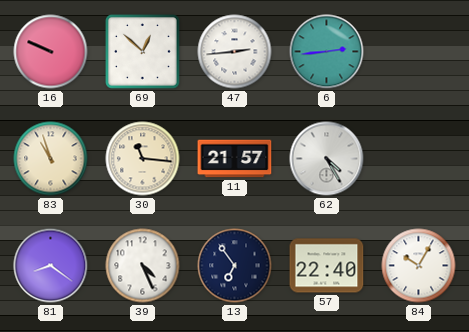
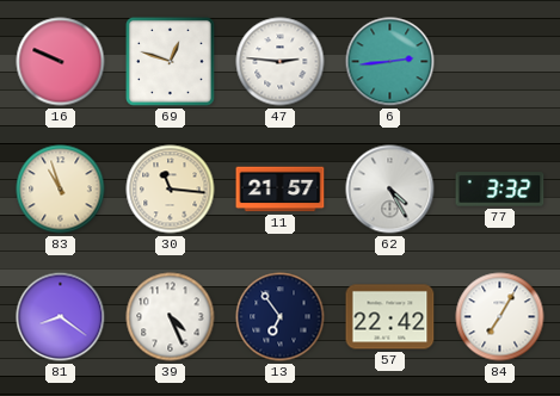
69: 12:52 -> 12:48 (171, 62)
47: 2:44 -> 2:46 (281, 62)
77: none -> 3:32 (500, 190)
57: 22:40 -> 22:42 (390, 317)
84: 10:05 -> 7:05 (500, 317)
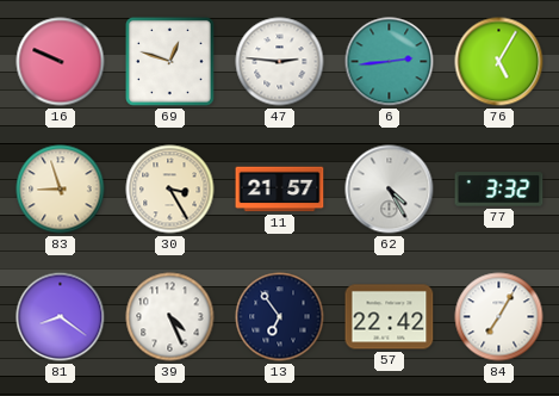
76: none -> 5:05 (499, 62)
83: 10:57 -> 8:57 (61, 190)
30: 11:16 -> 3:25 (170, 190)
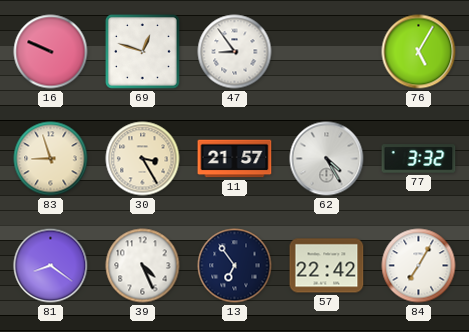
47: 2:46 -> 8:54 (235, 52)
6: 2:44 -> none (390, 62)
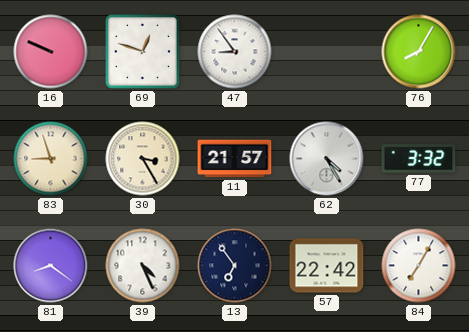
76: 5:05 -> 8:05 (419, 52)
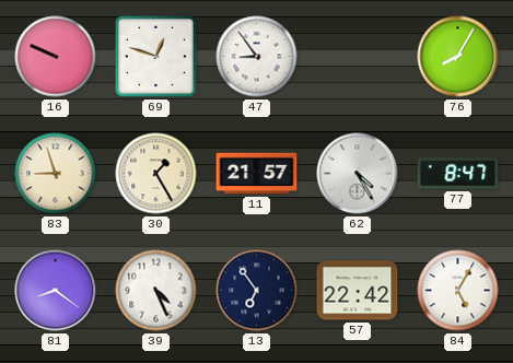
30: 3:25 -> 1:25 (156, 174)
77: 3:32 -> 8:47 (458, 174)
84: 7:05 -> 5:05 (458, 291)
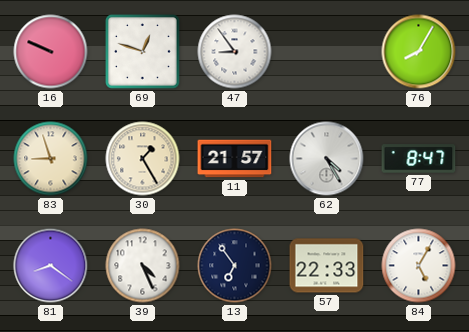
57: 22:42 -> 22:33 (327, 266)
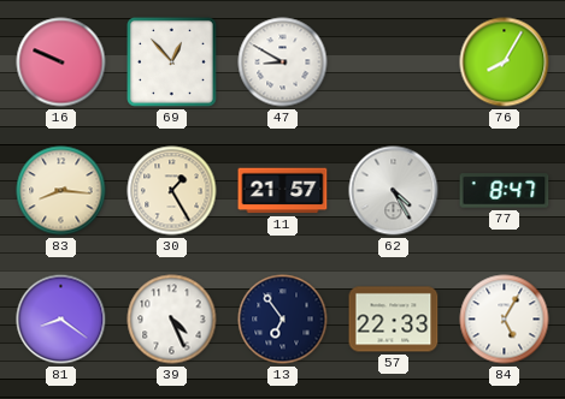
69: 12:48 -> 12:53 (172, 62)
47: 8:54 -> 8:50 (283, 62)
83: 8:57 -> 8:16 (61, 191)
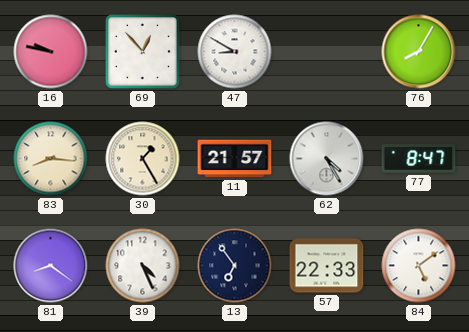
16: 9:49 -> 9:47 (51, 52)
84: 5:05 -> 5:09 (419, 266)
